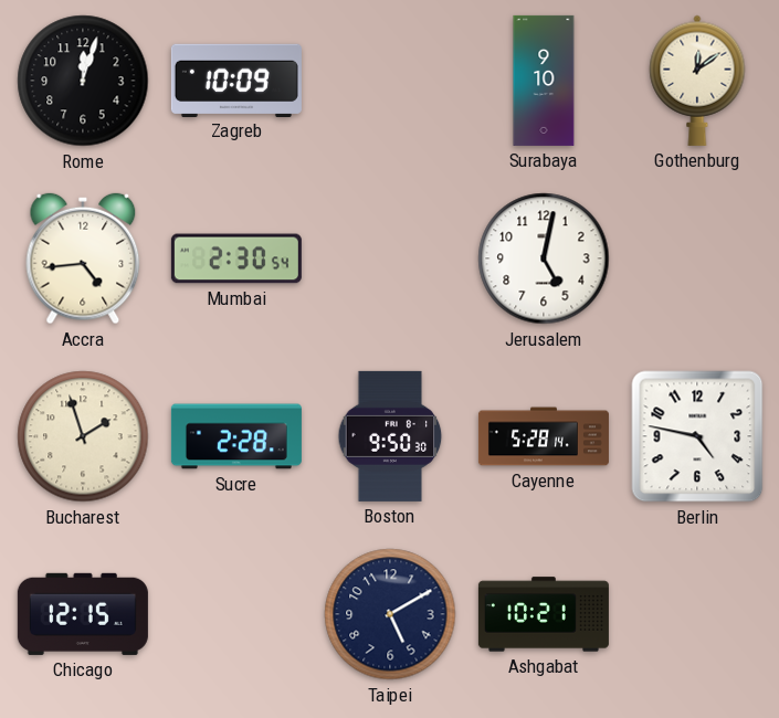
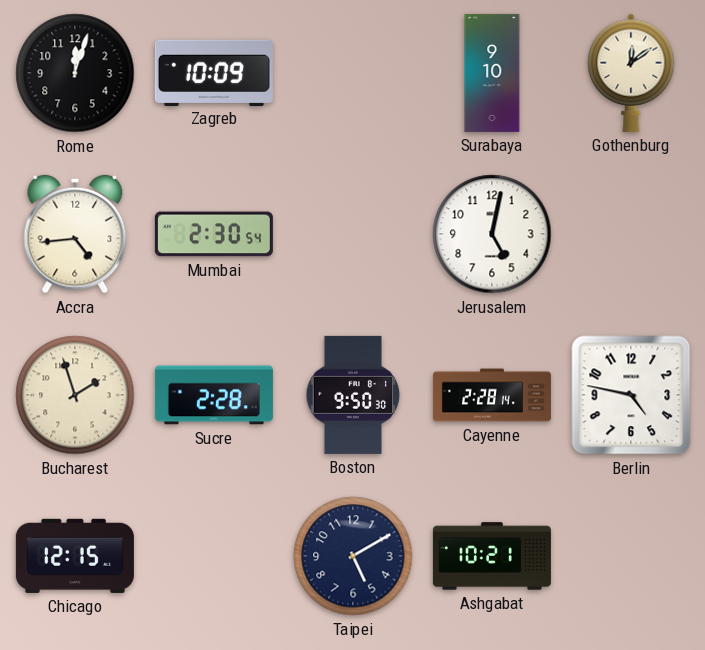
Cayenne: 5:28 -> 2:28 (492, 395)
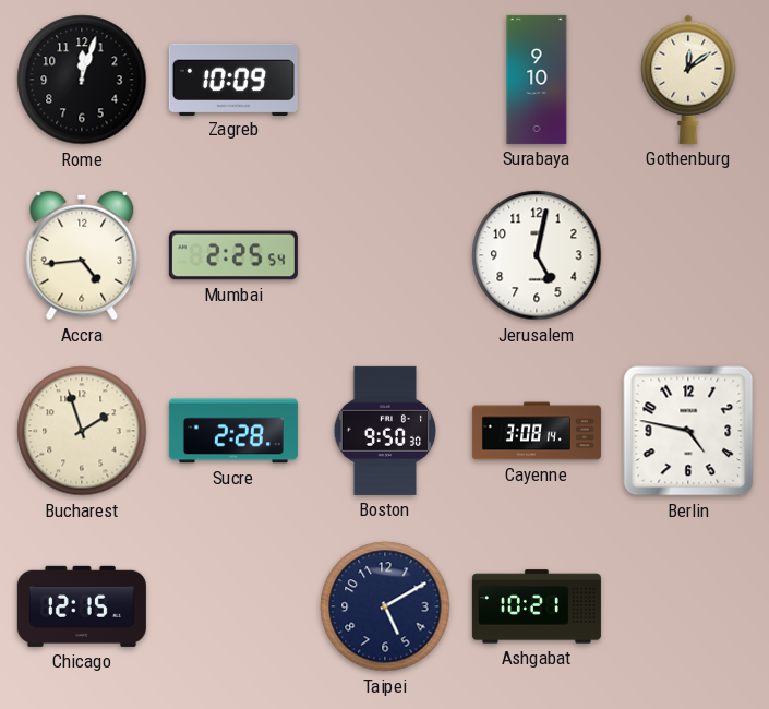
Mumbai: 2:30 -> 2:25 (233, 255)
Cayenne: 2:28 -> 3:08 (537, 431)
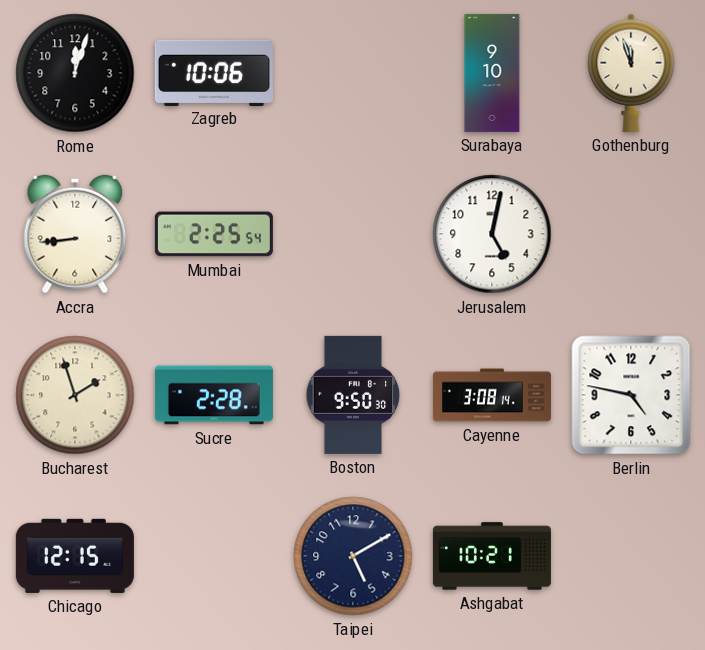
Zagreb: 10:09 -> 10:06 (214, 72)
Gothenburg: 12:09 -> 11:57 (631, 73)
Accra: 4:44 -> 8:44 (75, 234)
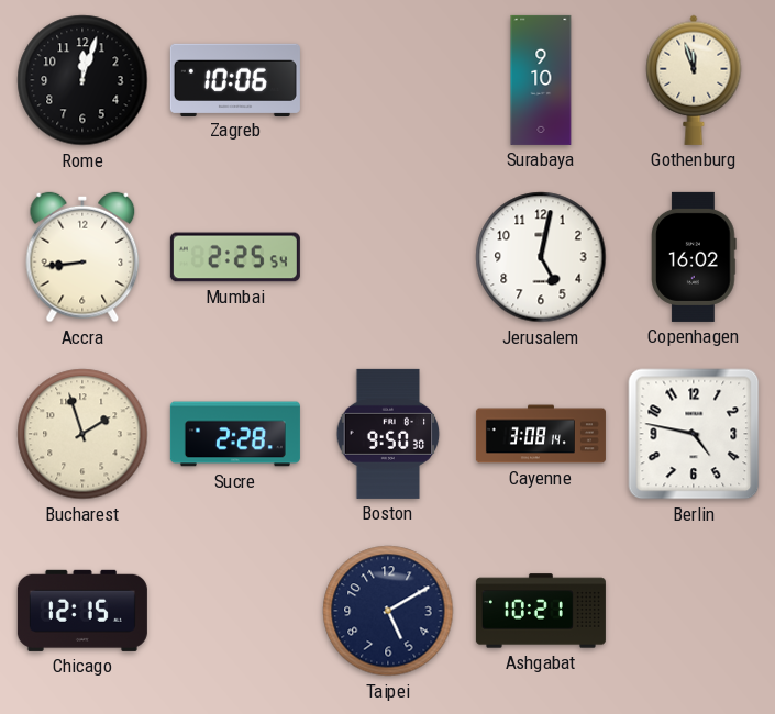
Copenhagen: none -> 16:02 (694, 257)
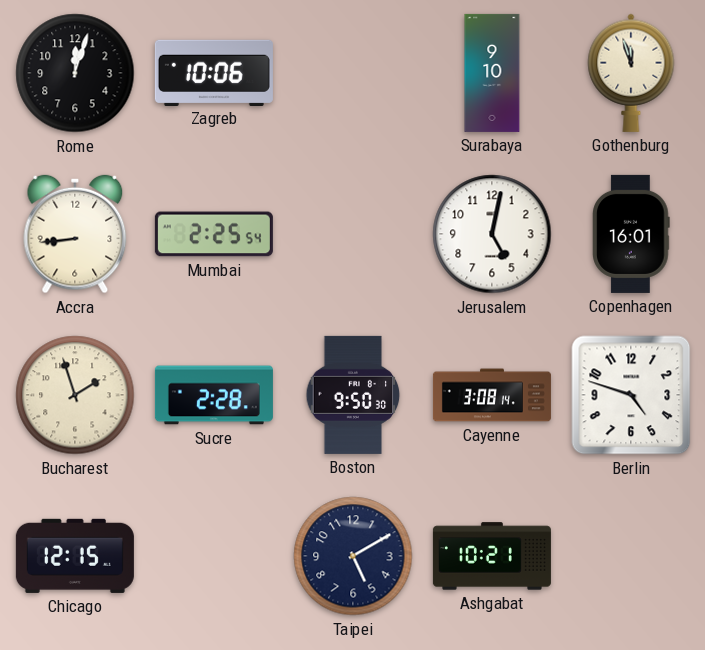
Copenhagen: 16:02 -> 16:01 (631, 234)
Berlin: 4:47 -> 4:48 (631, 395)
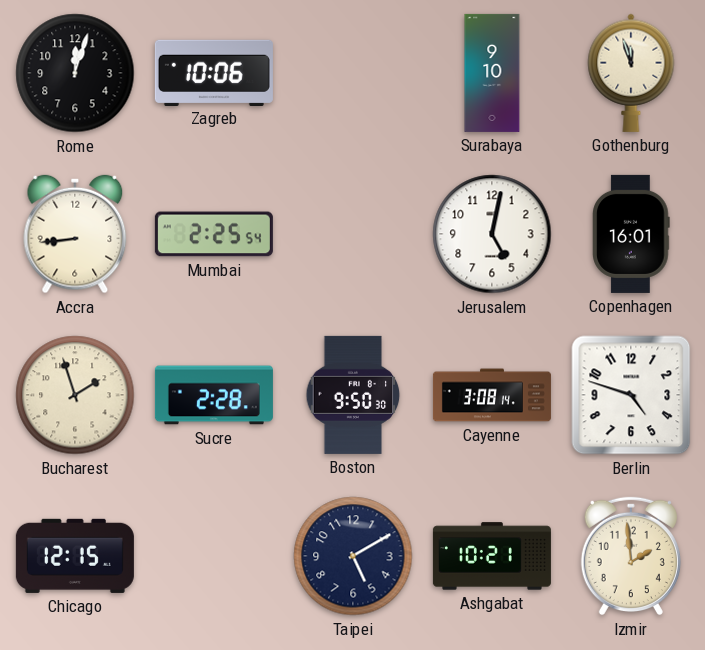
Izmir: none -> 1:59 (631, 556)
